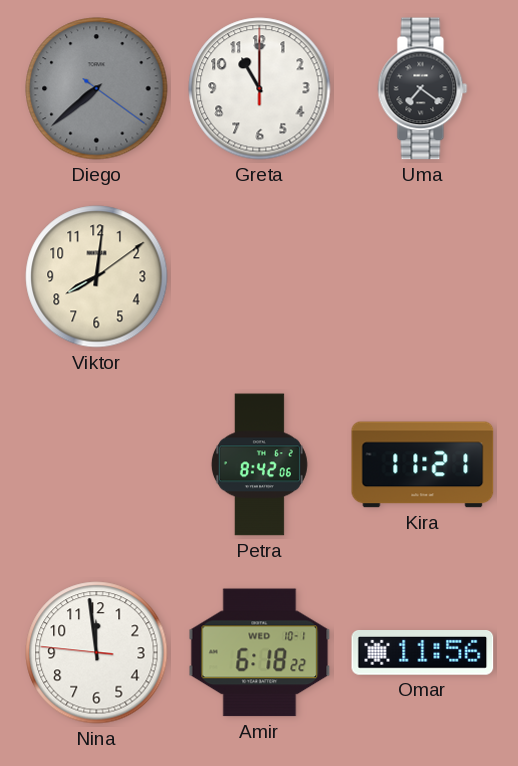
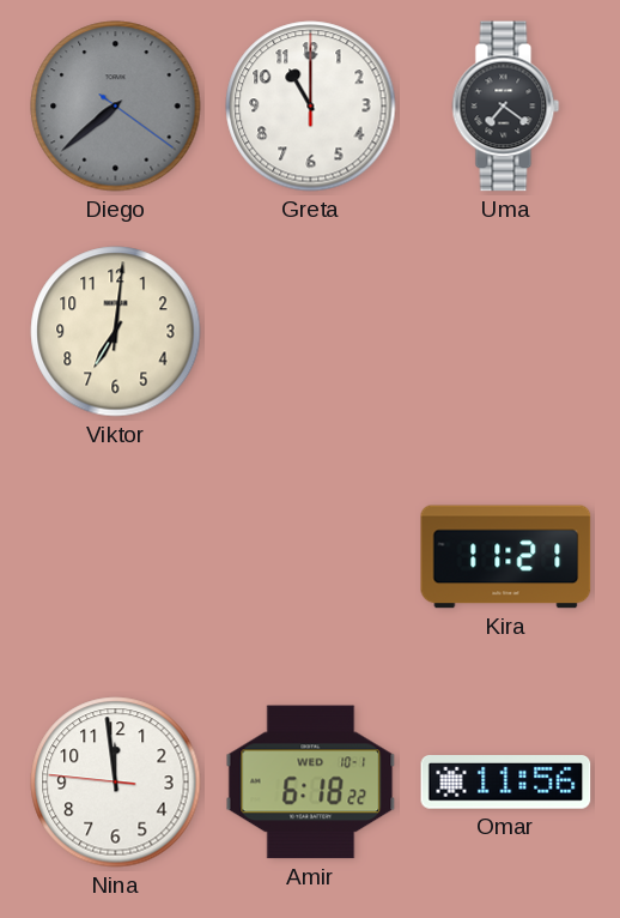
Viktor: 8:01 -> 7:01 (116, 332)
Petra: 8:42 -> none (259, 465)
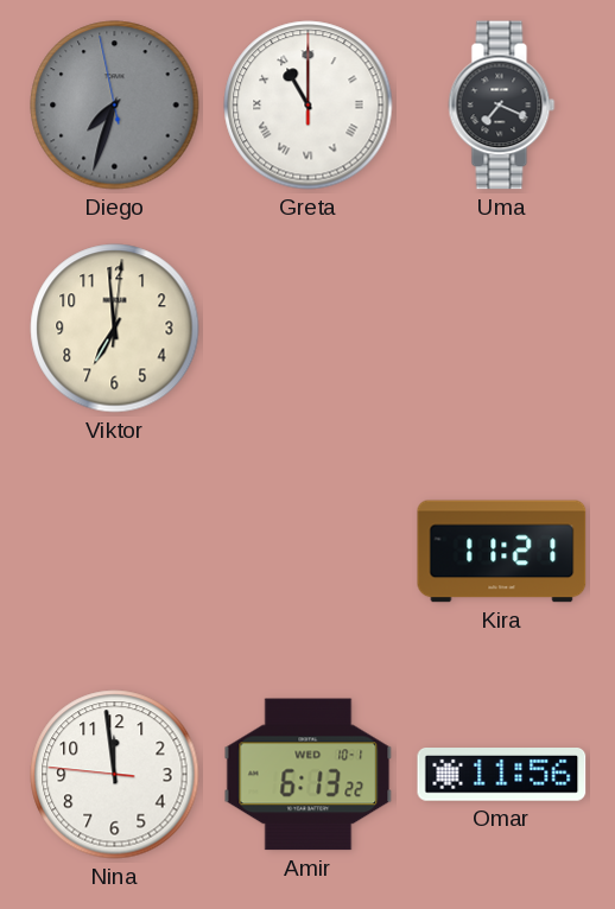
Diego: 7:38 -> 7:32 (115, 106)
Greta numerals: Arabic -> Roman (309, 106)
Uma: 7:21 -> 7:19 (502, 106)
Viktor: 7:01 -> 6:59 (115, 329)
Amir: 6:18 -> 6:13 (309, 775)
